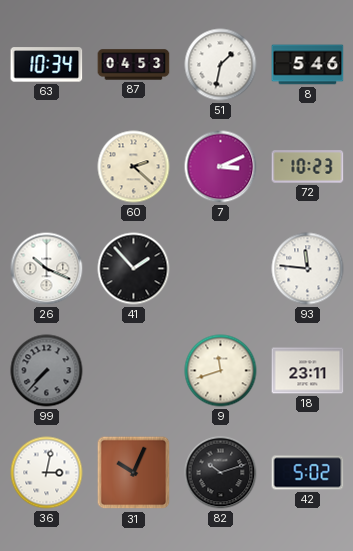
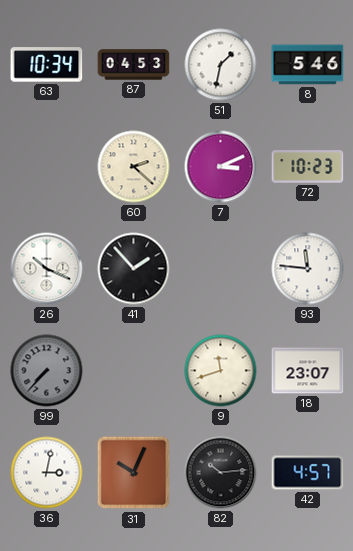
18: 23:11 -> 23:07 (308, 371)
82: 10:12 -> 10:14 (221, 473)
42: 5:02 -> 4:57 (308, 473)
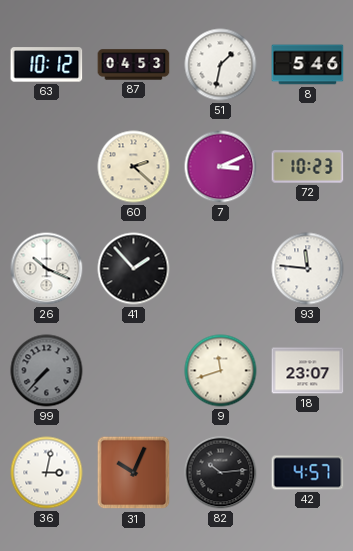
63: 10:34 -> 10:12 (47, 65)
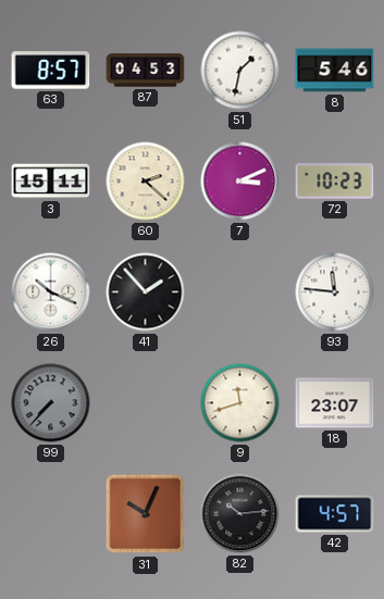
63: 10:12 -> 8:57 (51, 71)
3: none -> 15:11 (51, 182)
36: 3:02 -> none (47, 473)
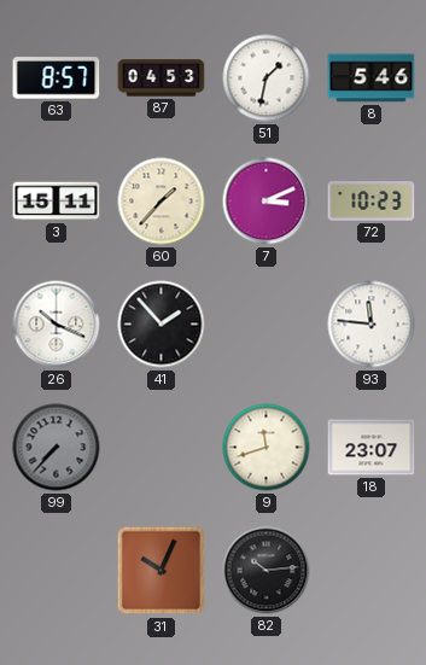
60: 2:22 -> 1:37 (162, 202)
42: 4:57 -> none (335, 514)
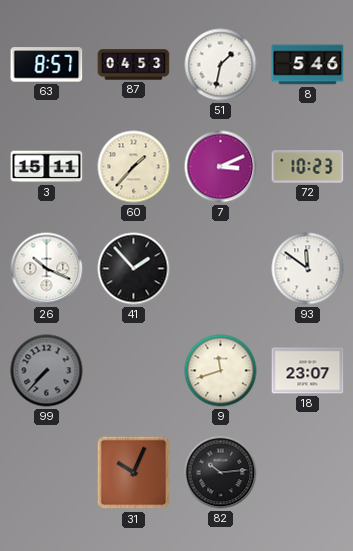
93: 11:46 -> 11:51 (308, 269)
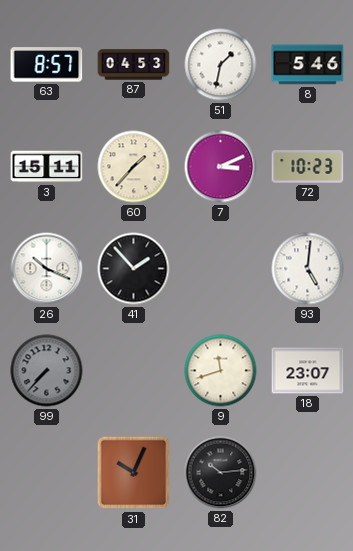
93: 11:51 -> 5:01 (308, 269)
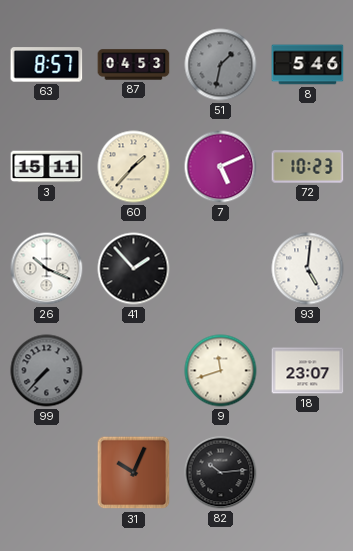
51 dial: white -> grey (221, 65)
7: 3:11 -> 5:11 (221, 167)
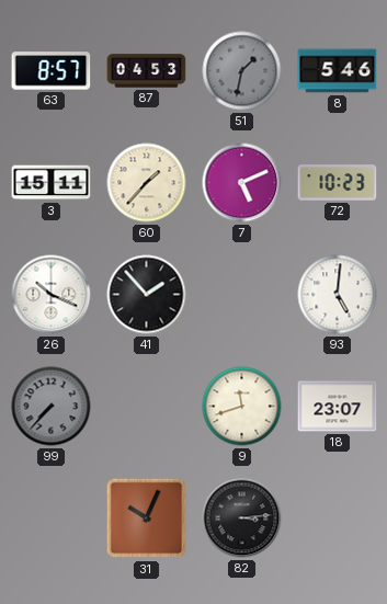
82: 10:14 -> 3:14 (242, 518)
